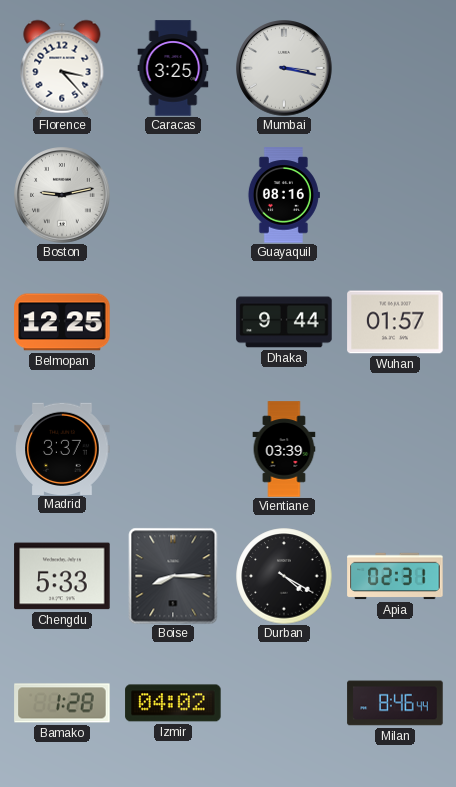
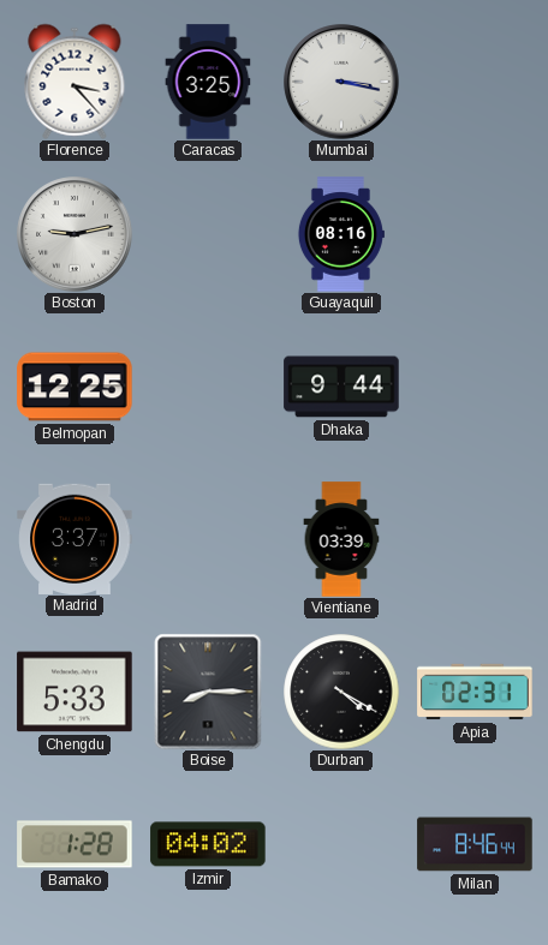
Wuhan: 01:57 -> none (395, 322)
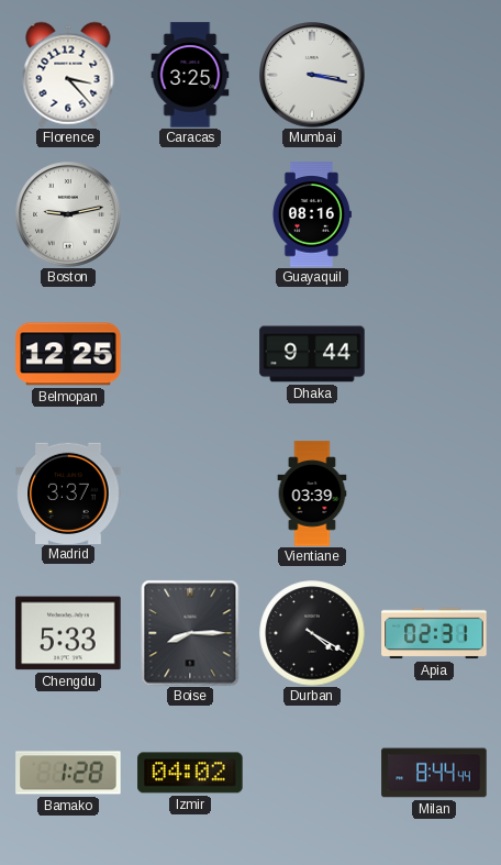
Milan: 8:46 -> 8:44 (434, 773)
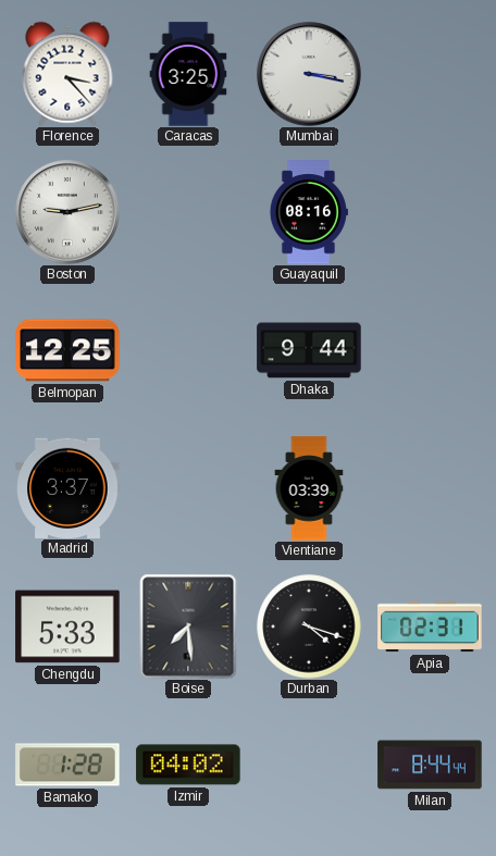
Boise: 8:15 -> 7:29 (188, 627)
Durban: 4:20 -> 4:18 (309, 627)
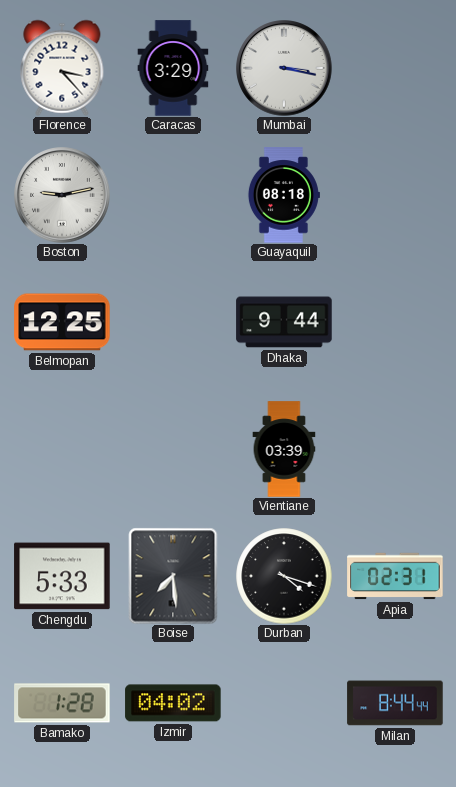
Caracas: 3:25 -> 3:29 (173, 68)
Guayaquil: 08:16 -> 08:18 (283, 195)
Madrid: 3:37 -> none (67, 487)
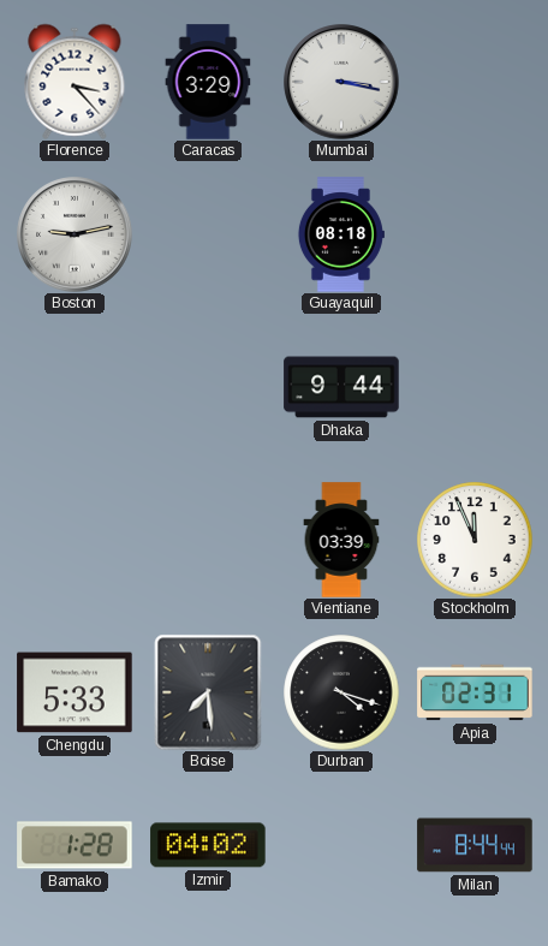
Belmopan: 12:25 -> none (62, 322)
Stockholm: none -> 11:56 (475, 540)
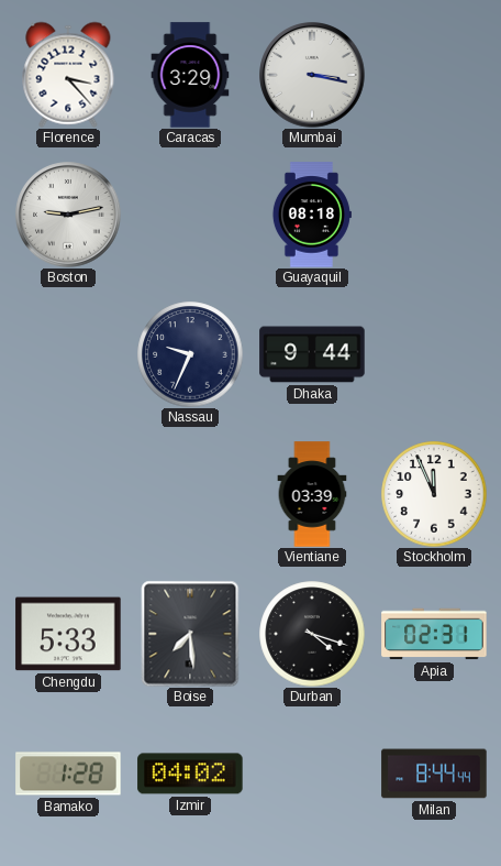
Nassau: none -> 9:34 (190, 354)
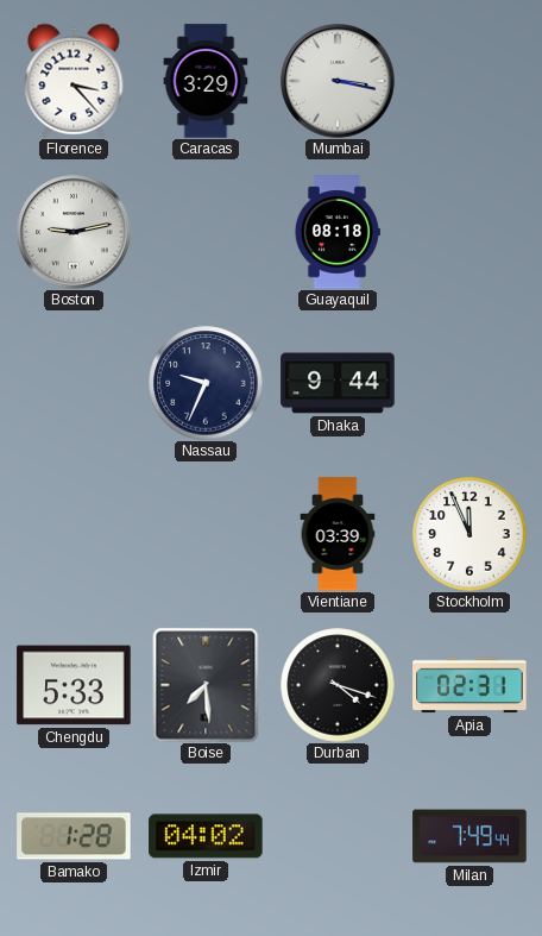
Milan: 8:44 -> 7:49 (469, 836)
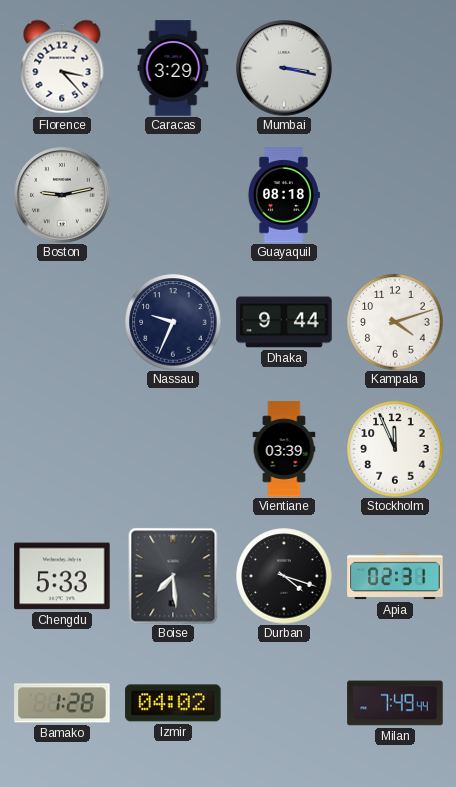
Kampala: none -> 4:12 (395, 322)
